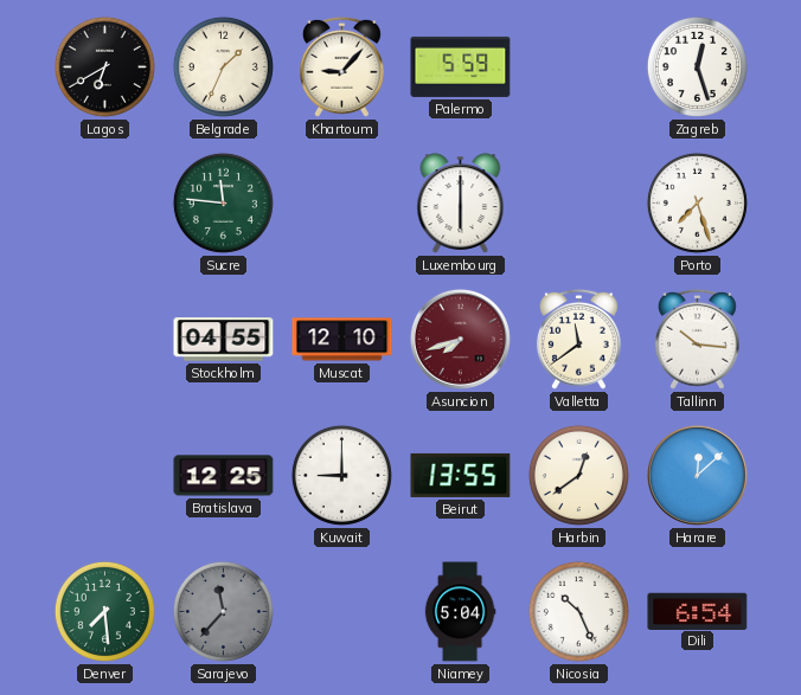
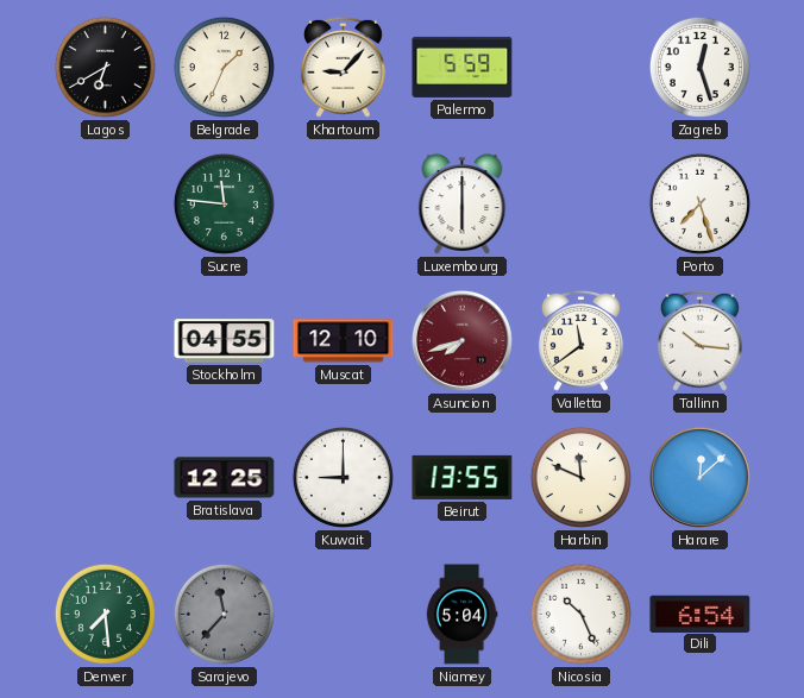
Harbin: 12:39 -> 11:49 (580, 477)
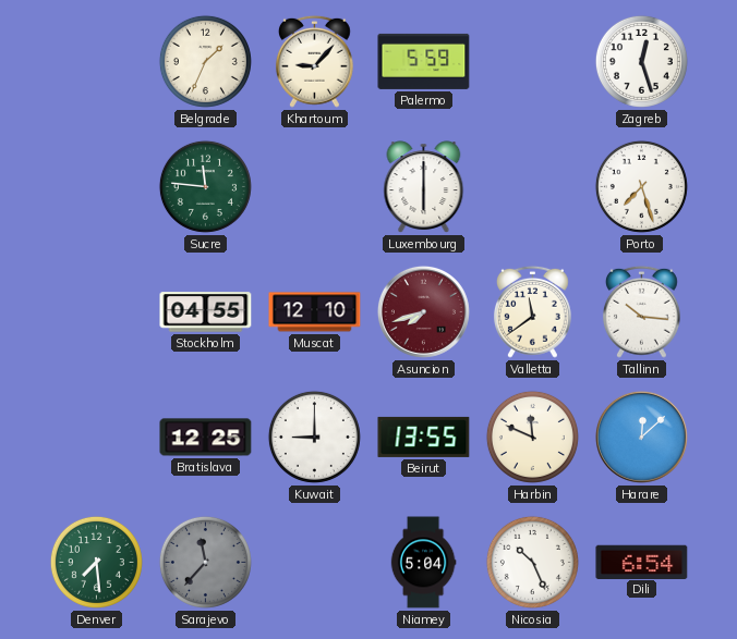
Lagos: 6:40 -> none (105, 67)
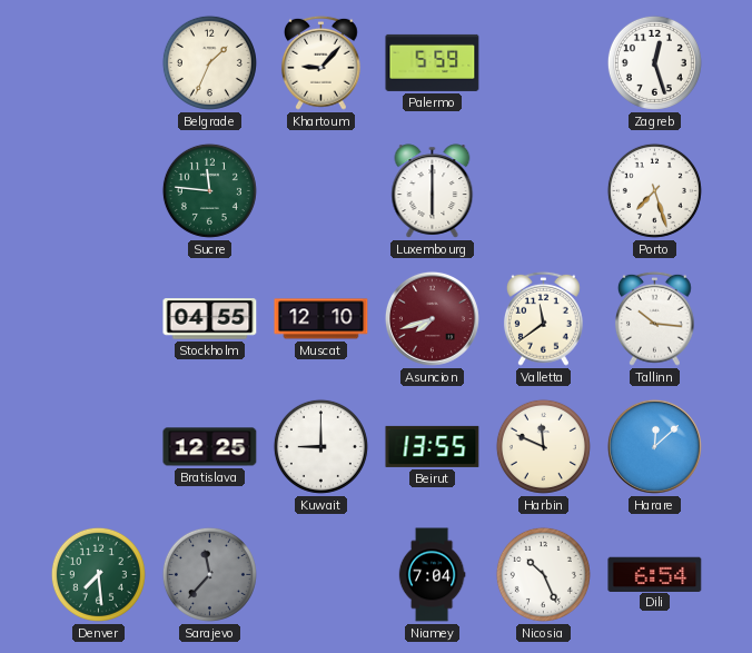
Niamey: 5:04 -> 7:04 (432, 575)
